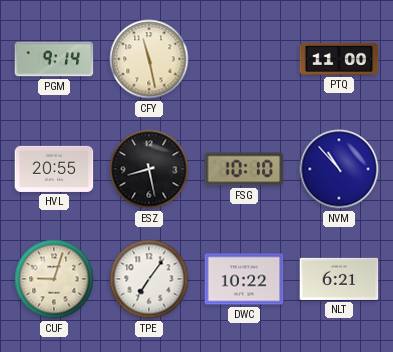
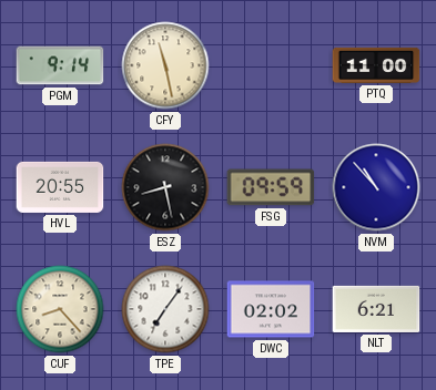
FSG: 10:10 -> 09:59 (271, 187)
CUF: 9:03 -> 8:23 (60, 309)
DWC: 10:22 -> 02:02 (271, 309)
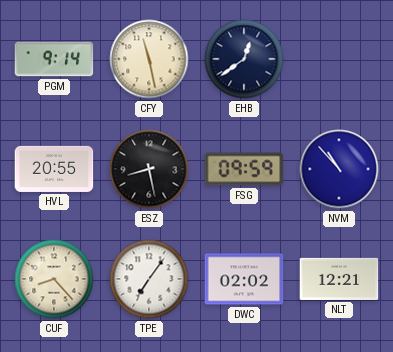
EHB: none -> 12:39 (244, 59)
PTQ: 11:00 -> none (376, 65)
NLT: 6:21 -> 12:21 (339, 279)
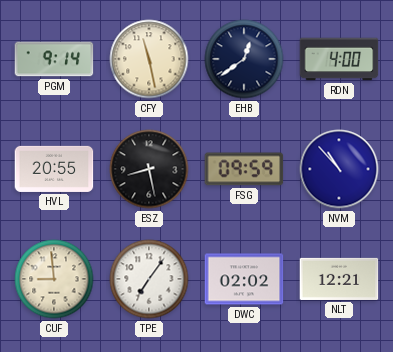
RDN: none -> 4:00 (339, 59)
CUF: 8:23 -> 8:59 (54, 279)
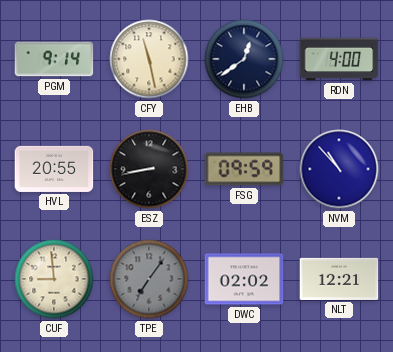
ESZ: 8:28 -> 8:43 (149, 169)
TPE dial: white -> grey (149, 279)
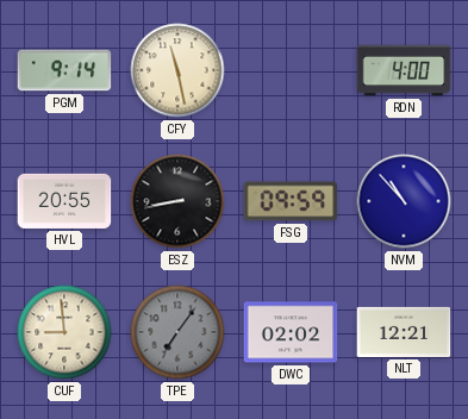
EHB: 12:39 -> none (244, 59)
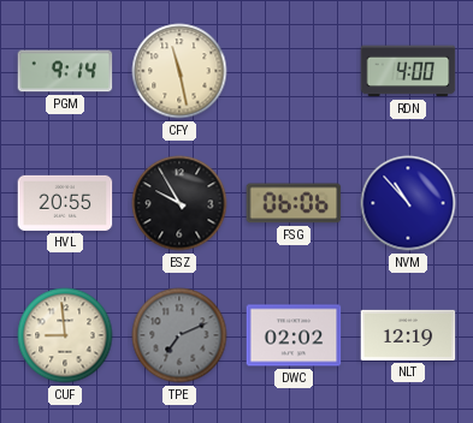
ESZ: 8:43 -> 9:55 (179, 203)
FSG: 09:59 -> 06:06 (294, 203)
TPE: 7:06 -> 7:11 (179, 335)
NLT: 12:21 -> 12:19 (408, 335)
